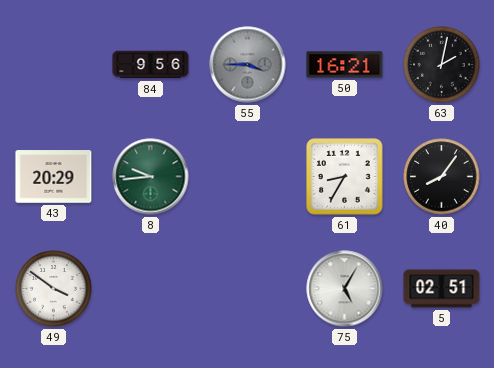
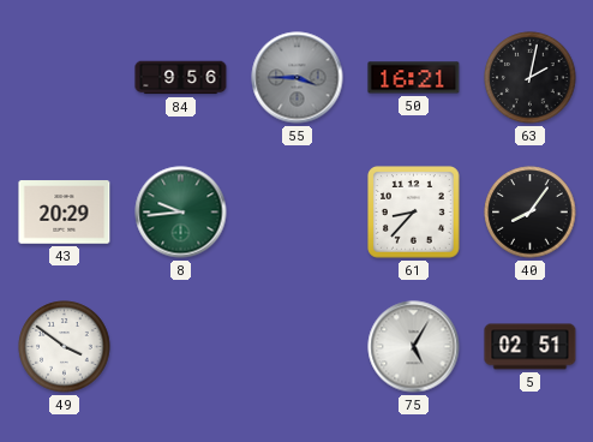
61: 8:35 -> 8:37 (414, 213)
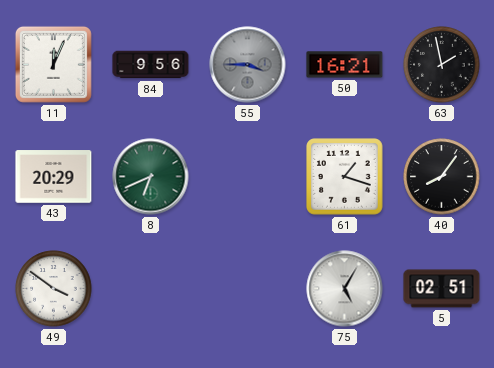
11: none -> 12:04 (53, 64)
63: 2:02 -> 1:58 (442, 65)
8: 9:44 -> 6:41 (151, 177)
61: 8:37 -> 1:18 (345, 177)
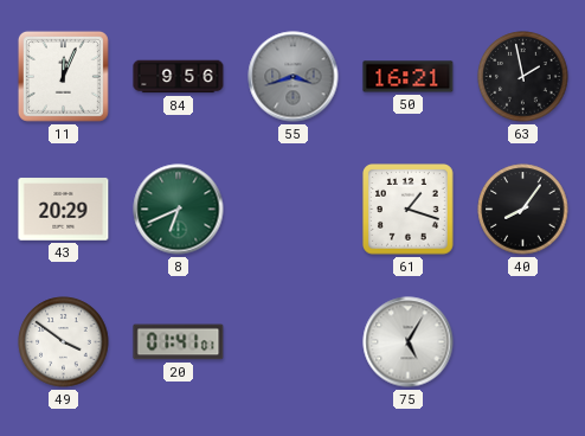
55: 3:45 -> 3:42 (294, 77)
20: none -> 01:41 (179, 342)
5: 02:51 -> none (442, 289)
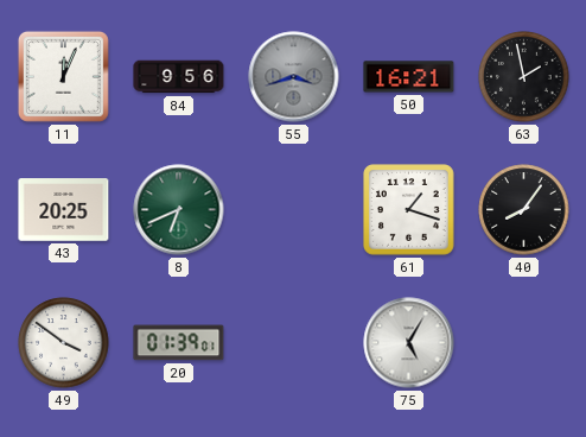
43: 20:29 -> 20:25 (64, 210)
20: 01:41 -> 01:39 (179, 343)
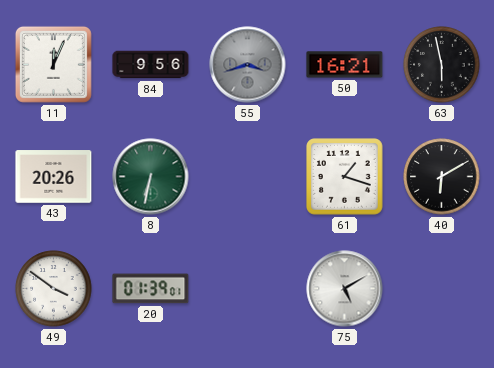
63: 1:58 -> 5:58 (442, 65)
43: 20:25 -> 20:26 (54, 177)
8: 6:41 -> 6:32 (151, 177)
40: 8:06 -> 6:10 (442, 177)
75: 5:05 -> 5:10 (345, 289)
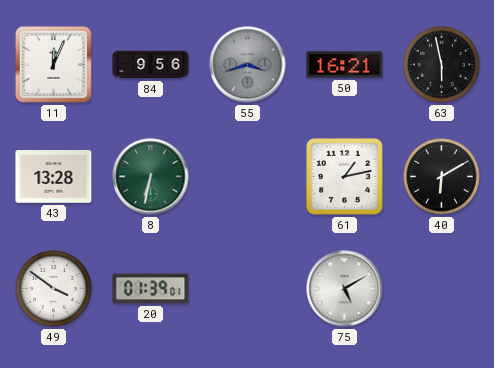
43: 20:26 -> 13:28 (54, 177)
61: 1:18 -> 1:13 (345, 177)
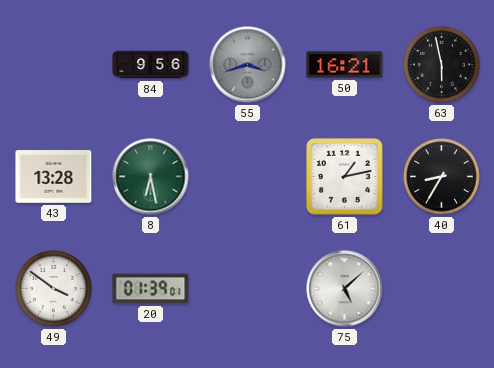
11: 12:04 -> none (53, 64)
8: 6:32 -> 6:28 (151, 177)
40: 6:10 -> 8:35 (442, 177)
75: 5:10 -> 5:08 (345, 289)
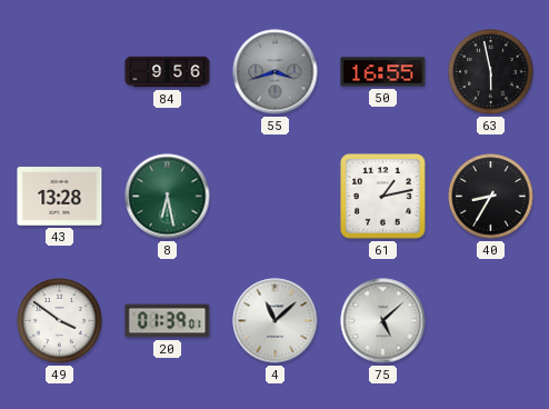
50: 16:21 -> 16:55 (383, 72)
4: none -> 11:08 (276, 321)
